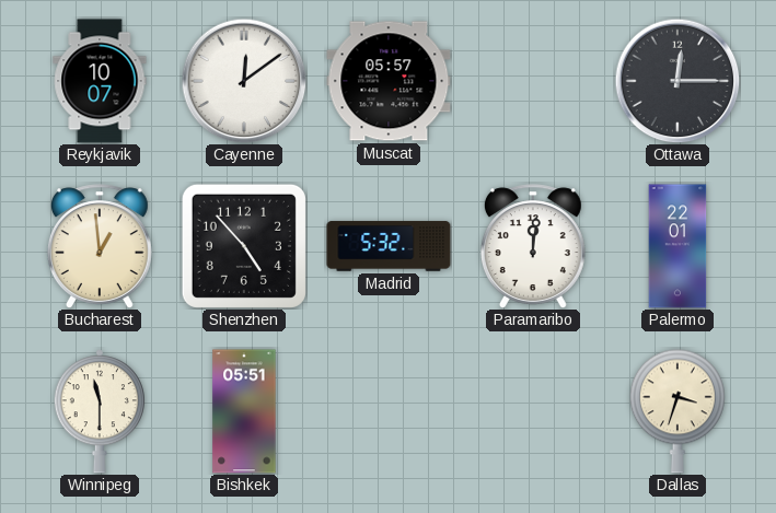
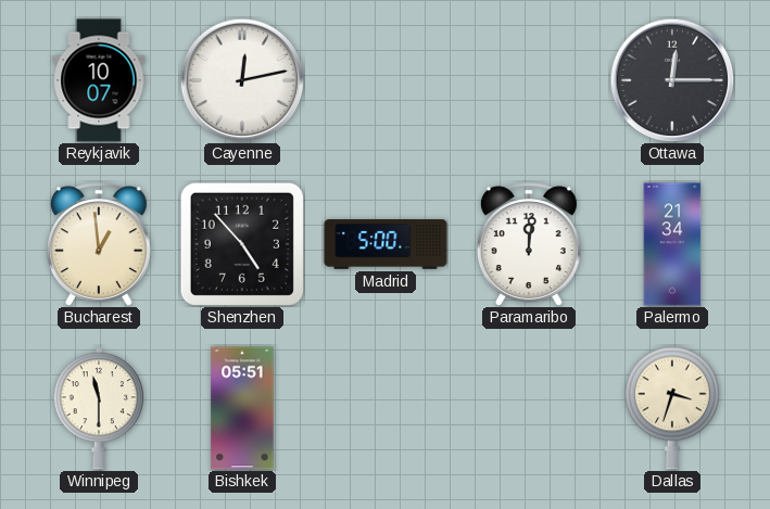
Cayenne: 12:09 -> 12:13 (242, 80)
Muscat: 05:57 -> none (389, 81)
Madrid: 5:32 -> 5:00 (386, 244)
Palermo: 22:01 -> 21:34 (672, 244)
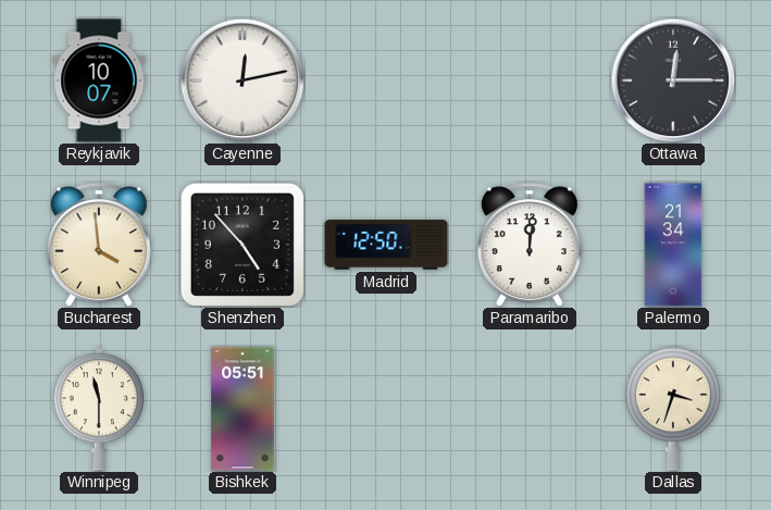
Bucharest: 12:59 -> 3:59 (99, 245)
Madrid: 5:00 -> 12:50 (386, 245)
